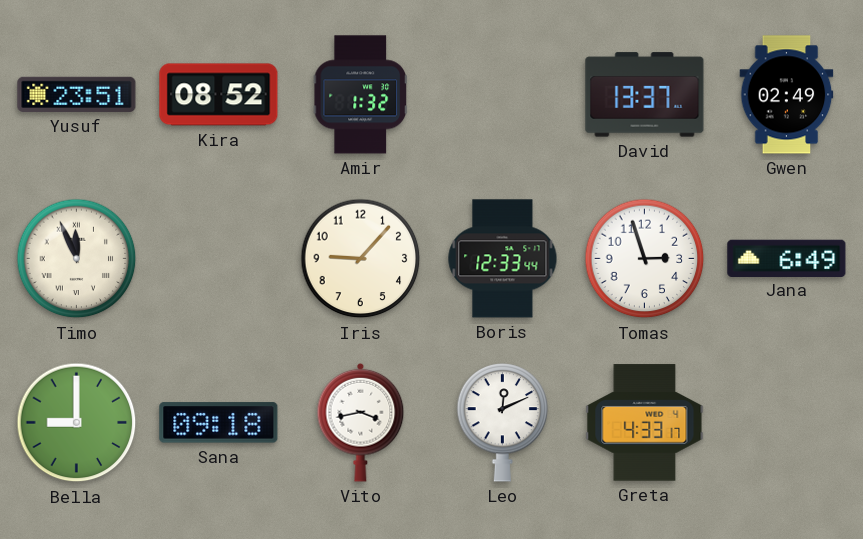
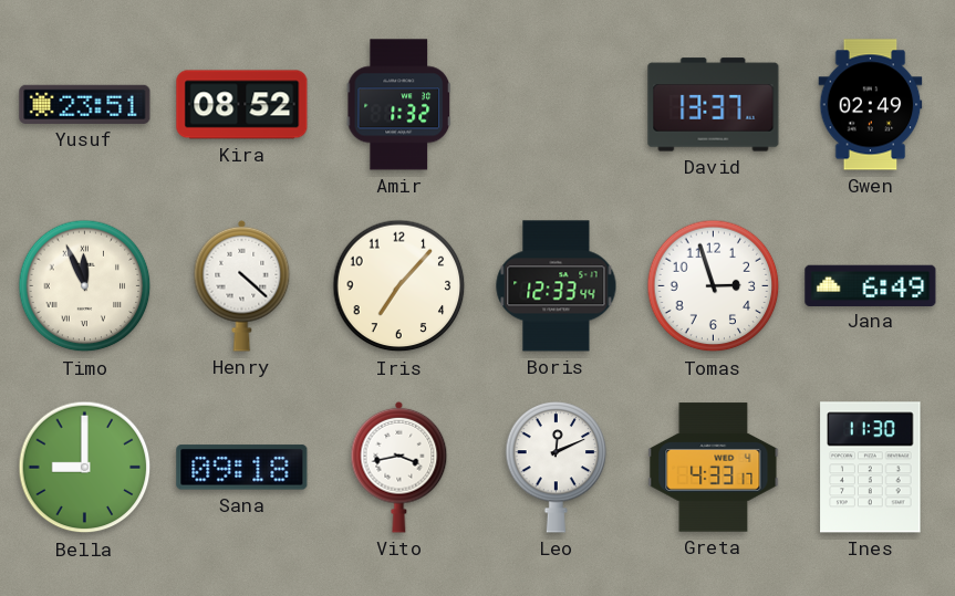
Henry: none -> 4:22 (242, 285)
Iris: 9:07 -> 7:07 (399, 286)
Ines: none -> 11:30 (871, 468)
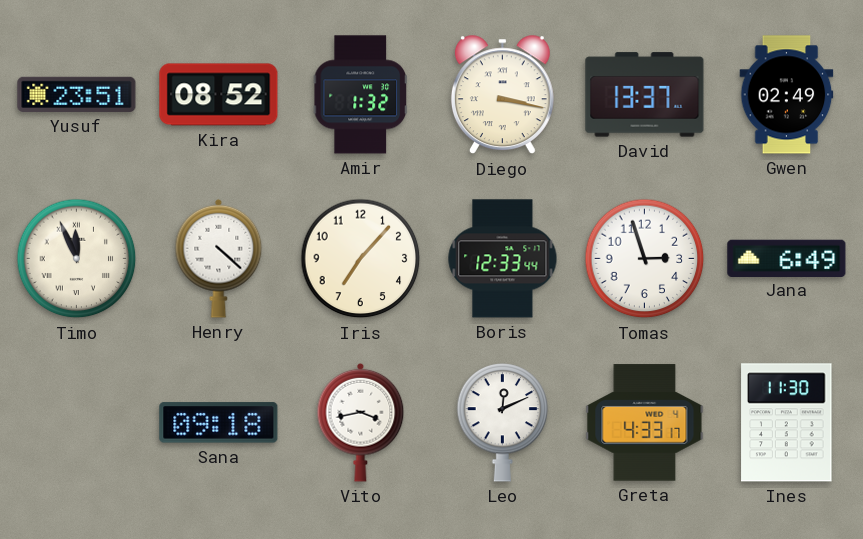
Diego: none -> 3:17 (502, 95)
Bella: 9:00 -> none (85, 468)
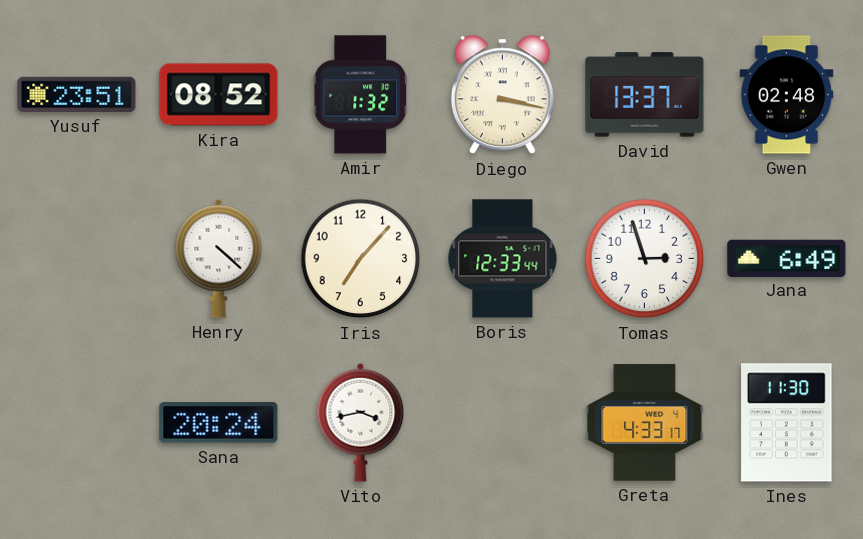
Gwen: 02:49 -> 02:48 (787, 95)
Timo: 11:56 -> none (77, 259)
Sana: 09:18 -> 20:24 (219, 423)
Leo: 12:11 -> none (503, 422)
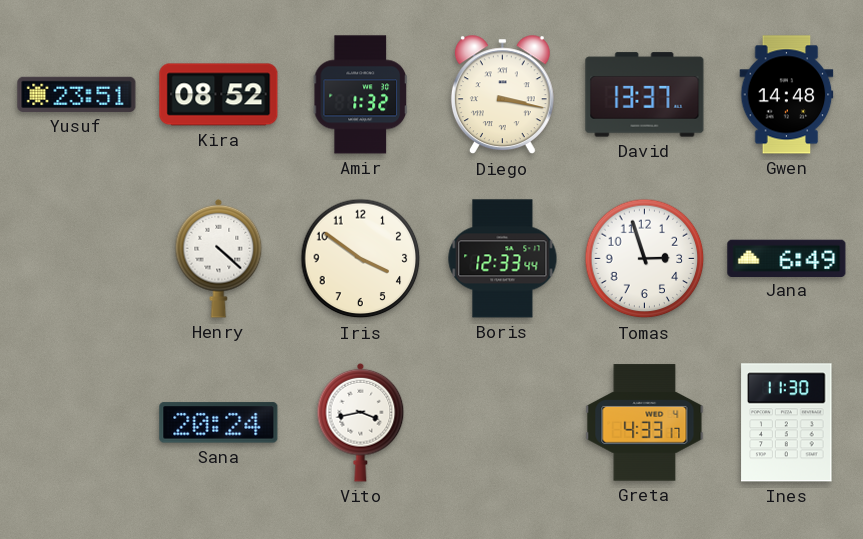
Gwen: 02:48 -> 14:48 (787, 95)
Iris: 7:07 -> 3:51 (361, 259)
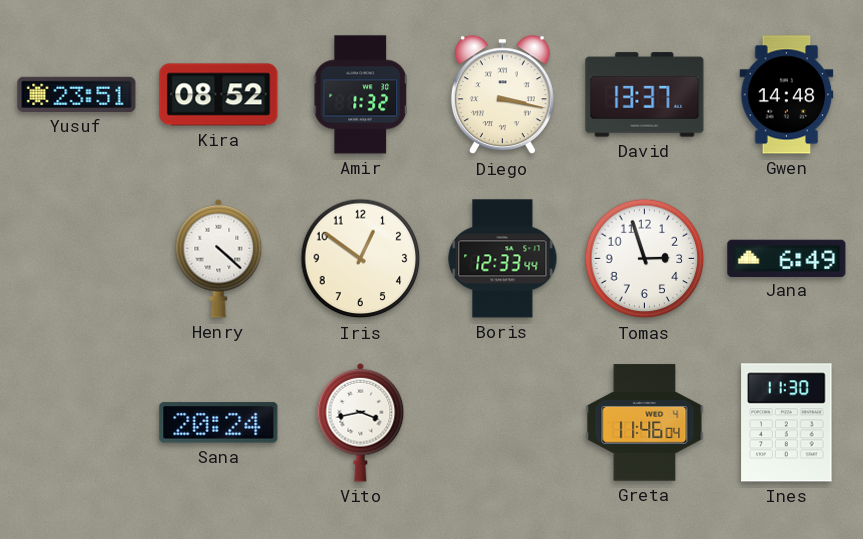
Iris: 3:51 -> 12:51 (361, 259)
Greta: 4:33 -> 11:46 (645, 423)
